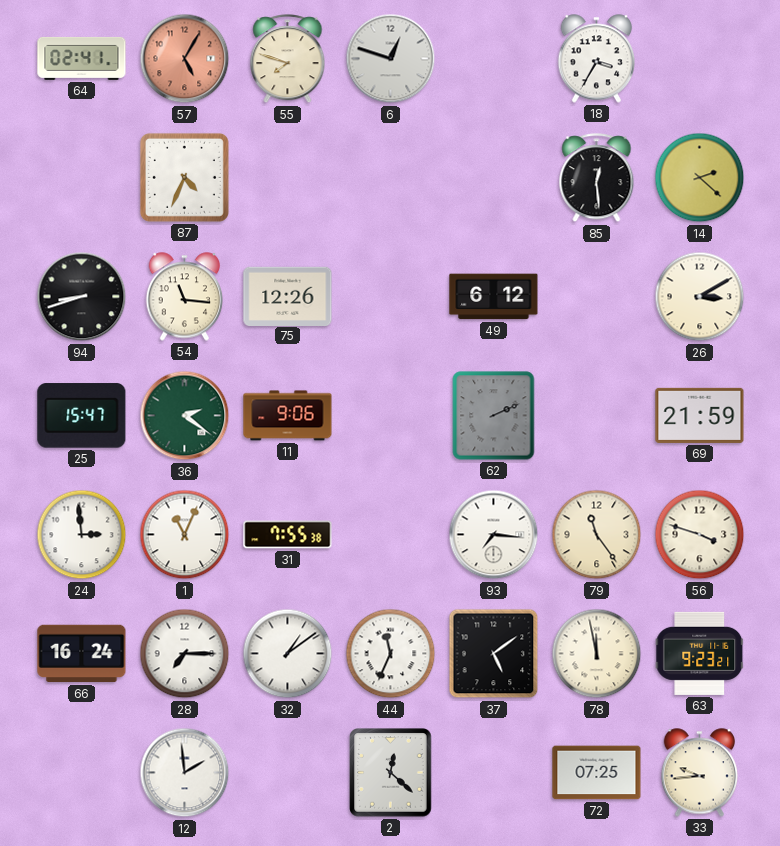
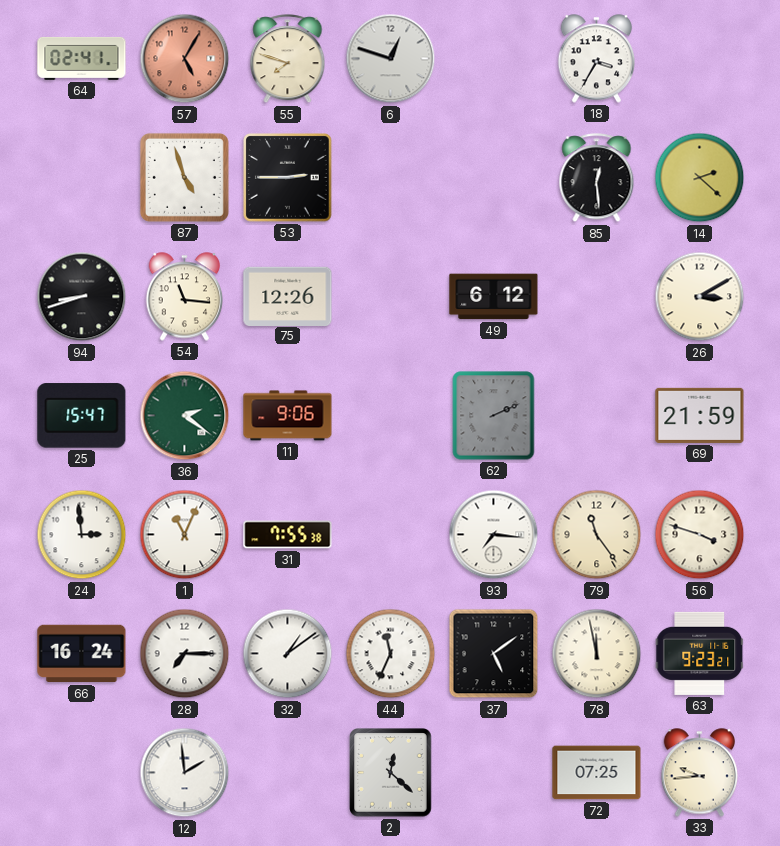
87: 4:34 -> 4:57 (184, 177)
53: none -> 2:45 (288, 178)
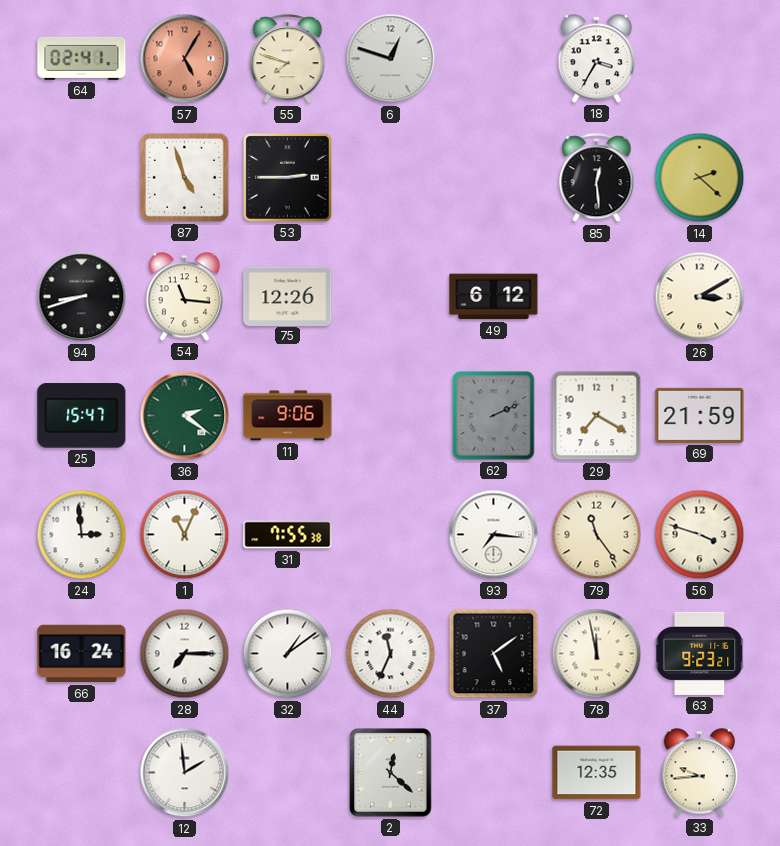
29: none -> 7:20 (597, 416)
72: 07:25 -> 12:35 (597, 773)
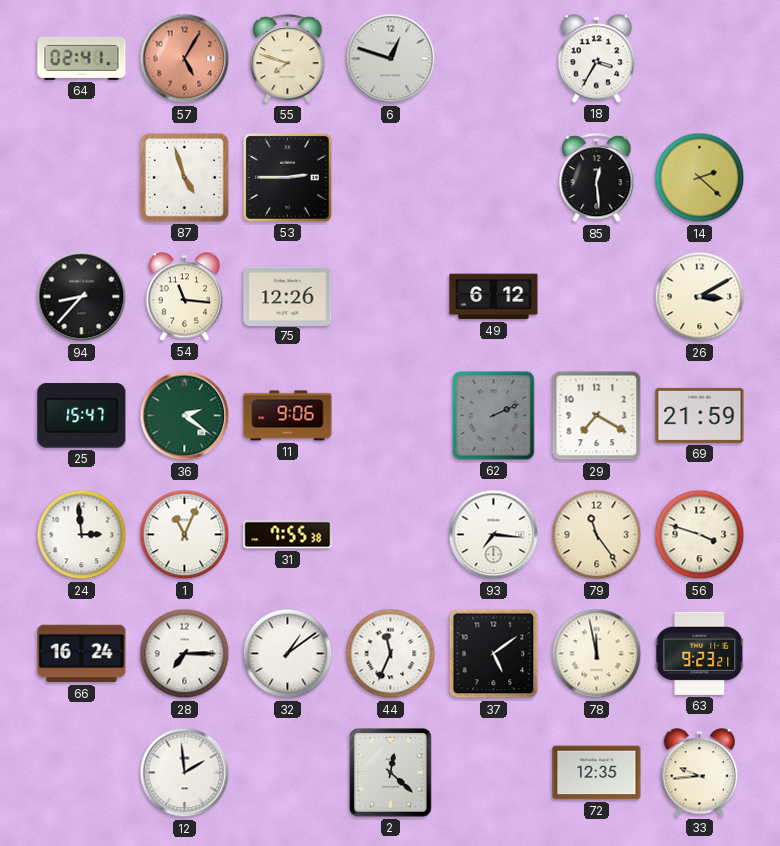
94: 8:42 -> 8:37 (82, 297)
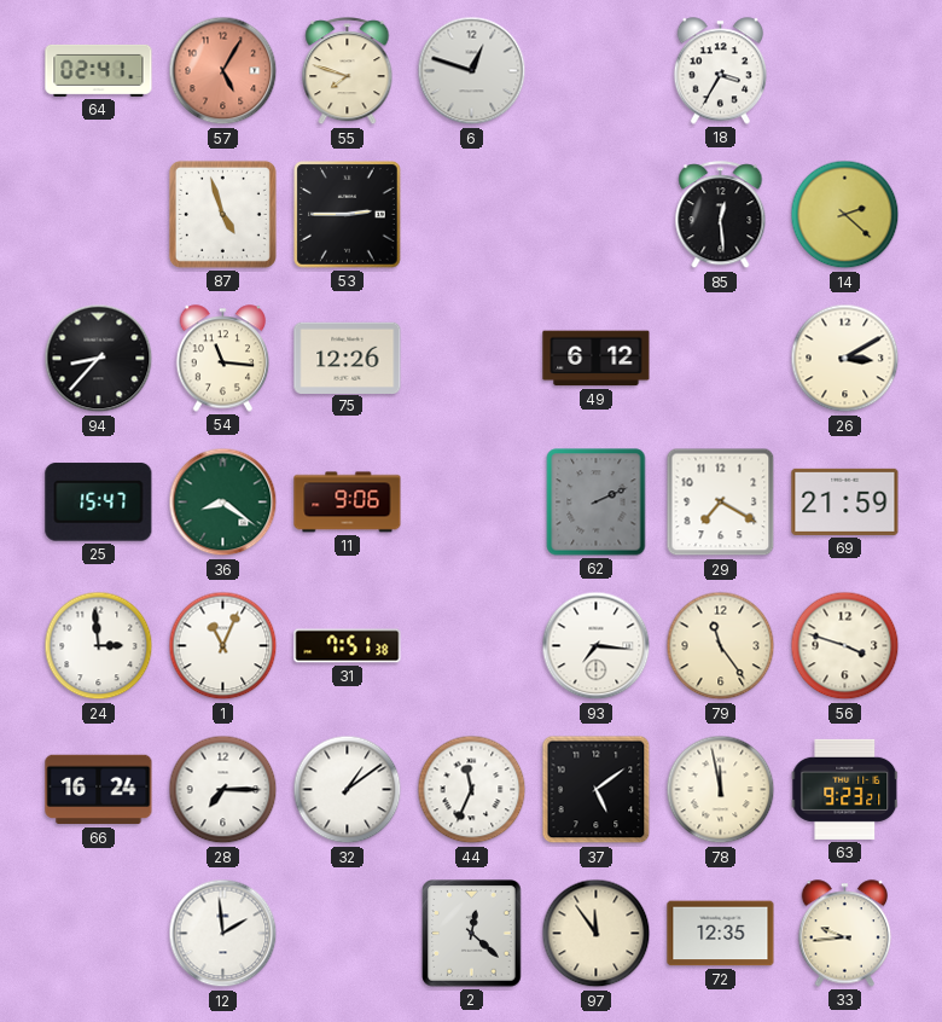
36: 2:21 -> 8:21 (223, 503)
31: 7:55 -> 7:51 (348, 646)
97: none -> 11:54 (597, 934)
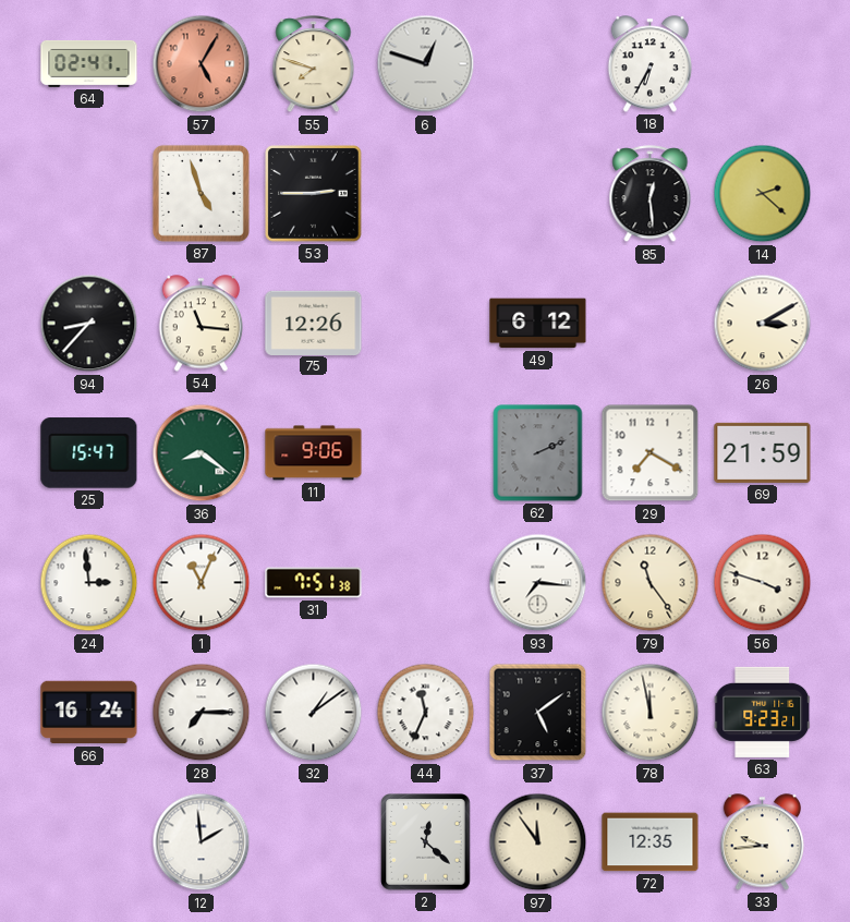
18: 3:35 -> 6:35 (651, 64)
